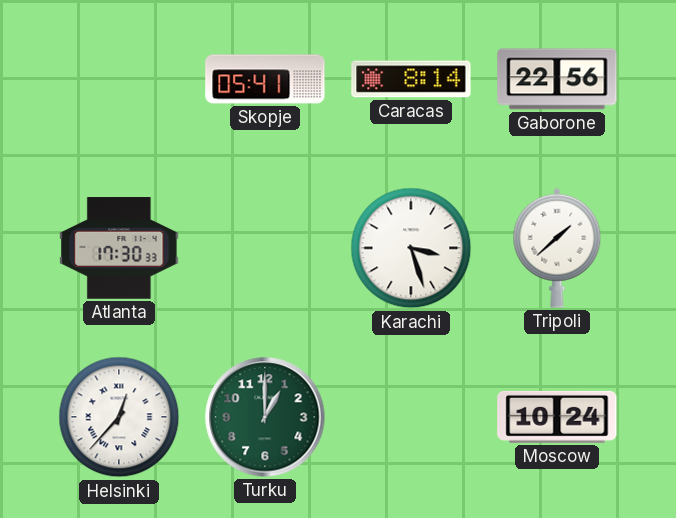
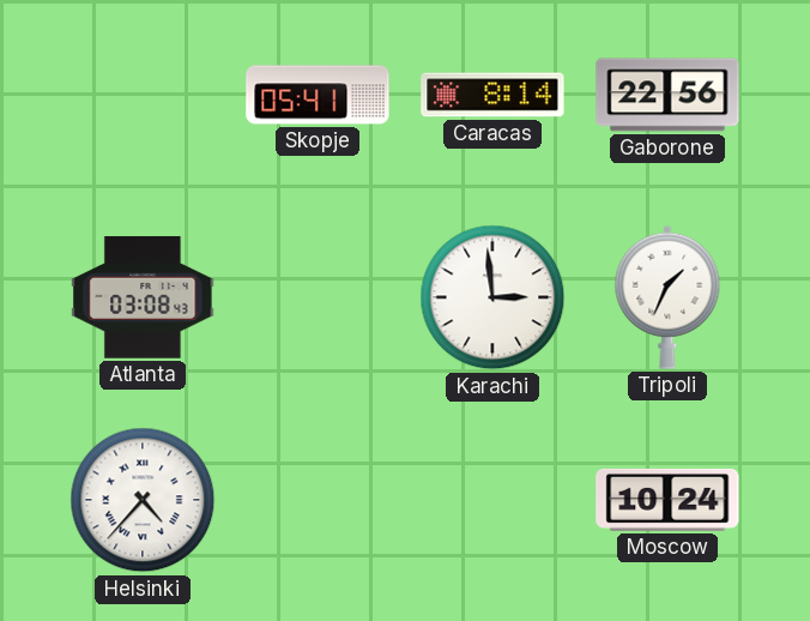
Atlanta: 17:30 -> 03:08 (143, 297)
Karachi: 3:27 -> 2:59 (492, 297)
Tripoli: 1:38 -> 1:34 (667, 297)
Helsinki: 12:37 -> 4:37 (143, 500)
Turku: 1:00 -> none (265, 417)
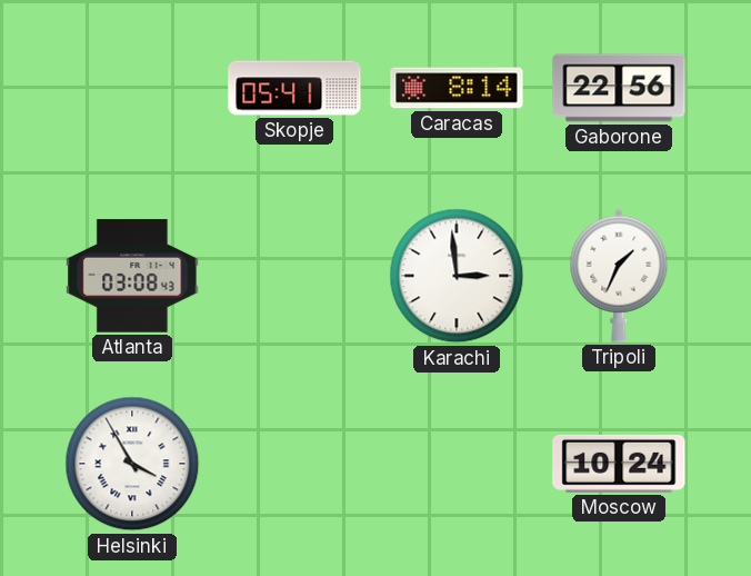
Helsinki: 4:37 -> 3:55 (132, 464)
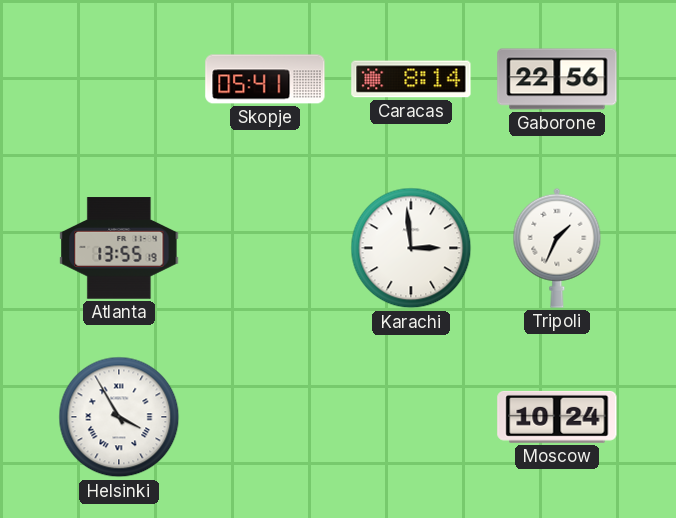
Atlanta: 03:08 -> 13:55 (119, 248)
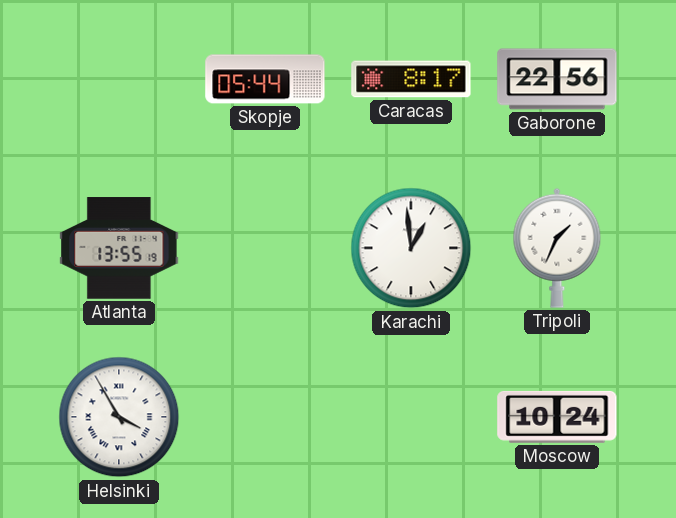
Skopje: 05:41 -> 05:44 (265, 79)
Caracas: 8:14 -> 8:17 (411, 79)
Karachi: 2:59 -> 12:59 (411, 248)
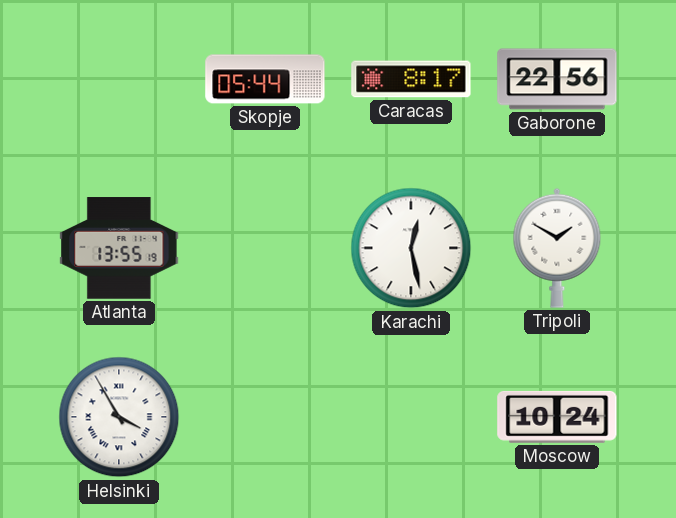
Karachi: 12:59 -> 12:28 (411, 248)
Tripoli: 1:34 -> 1:50 (557, 248)
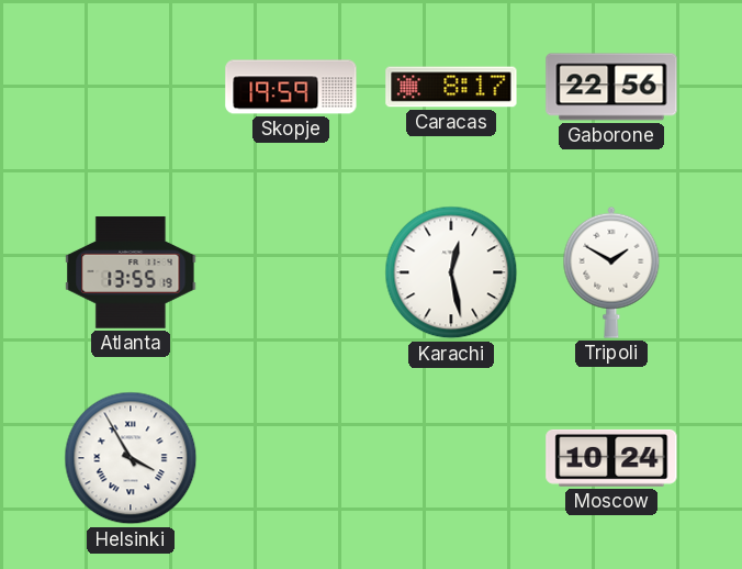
Skopje: 05:44 -> 19:59 (291, 87)
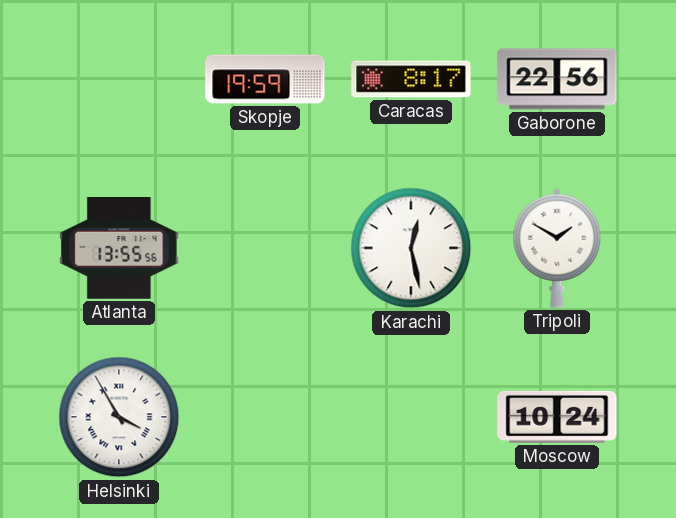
Atlanta: 13:55:19 -> 13:55:56 (119, 248)
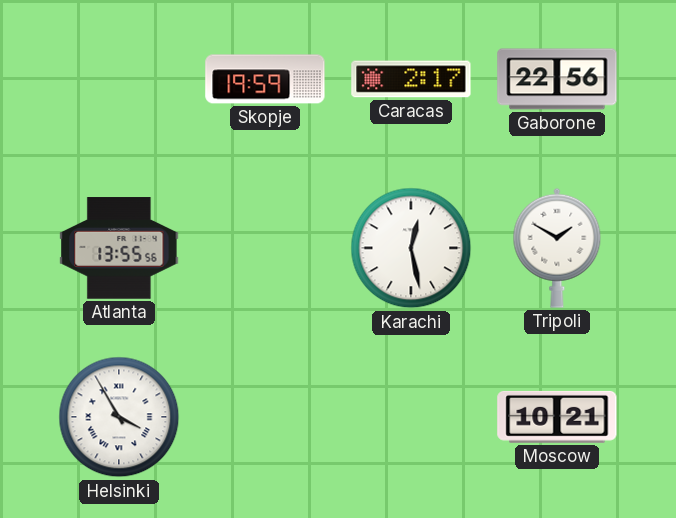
Caracas: 8:17 -> 2:17 (411, 79)
Moscow: 10:24 -> 10:21 (557, 417)
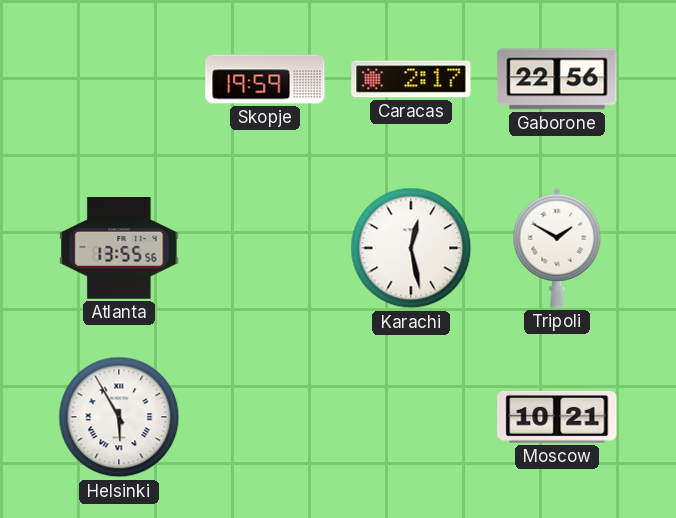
Helsinki: 3:55 -> 5:55 (119, 417)
